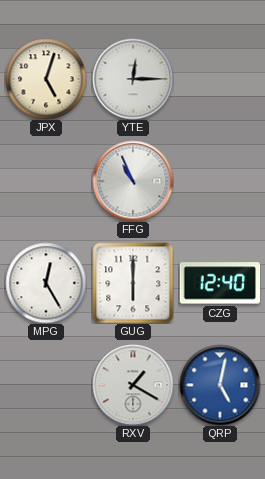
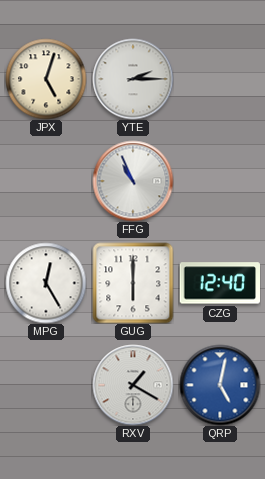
YTE: 12:15 -> 2:15 (133, 79)
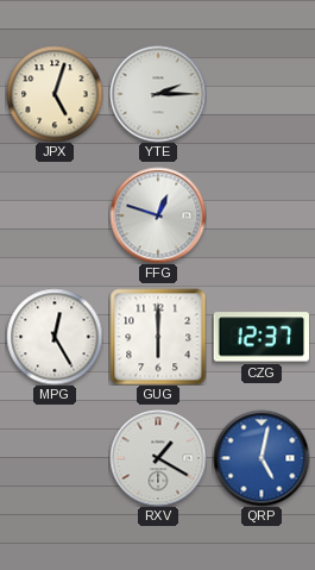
FFG: 10:56 -> 12:48 (158, 215)
CZG: 12:40 -> 12:37 (262, 337)
